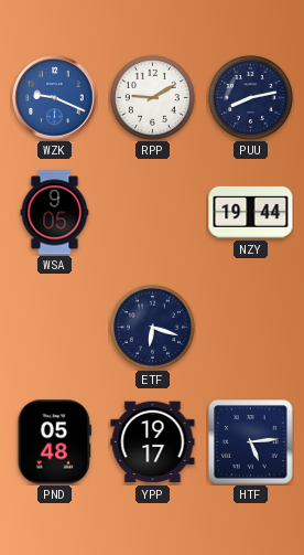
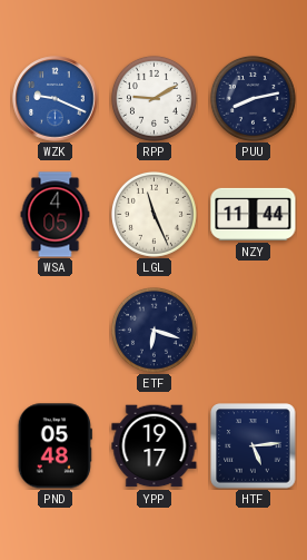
WSA: 9:05 -> 4:05 (56, 215)
LGL: none -> 11:26 (153, 214)
NZY: 19:44 -> 11:44 (254, 214)
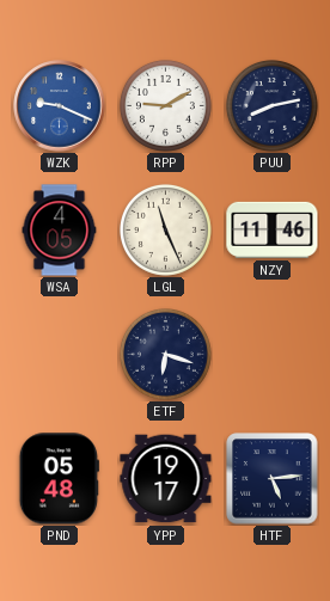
NZY: 11:44 -> 11:46 (273, 229)
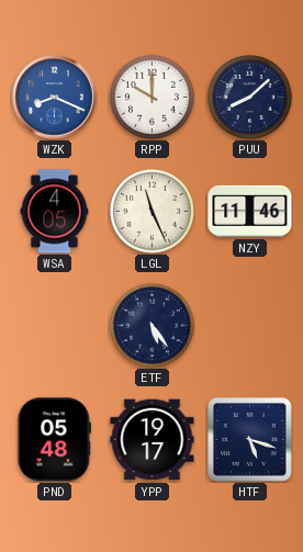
WZK: 9:19 -> 8:19 (55, 98)
RPP: 9:10 -> 10:00 (151, 97)
PUU: 8:13 -> 8:08 (249, 97)
ETF: 6:18 -> 5:24 (151, 325)
HTF: 5:14 -> 5:18 (250, 440)
